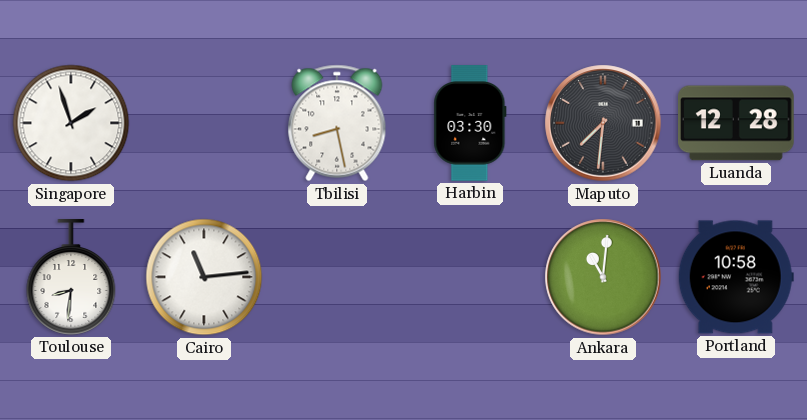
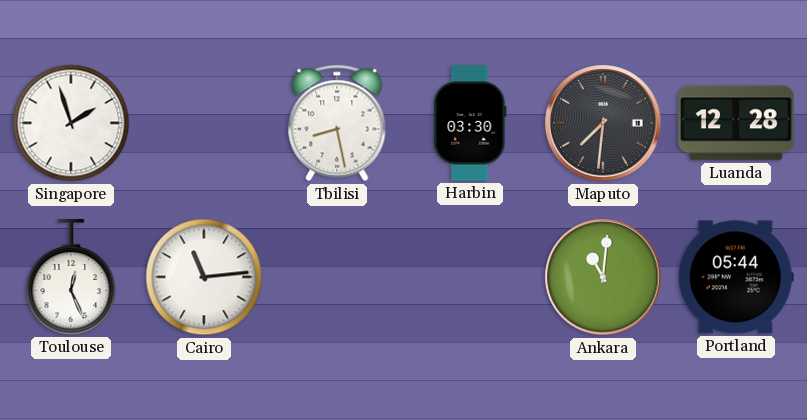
Toulouse: 8:31 -> 12:26 (71, 277)
Portland: 10:58 -> 05:44 (736, 277)
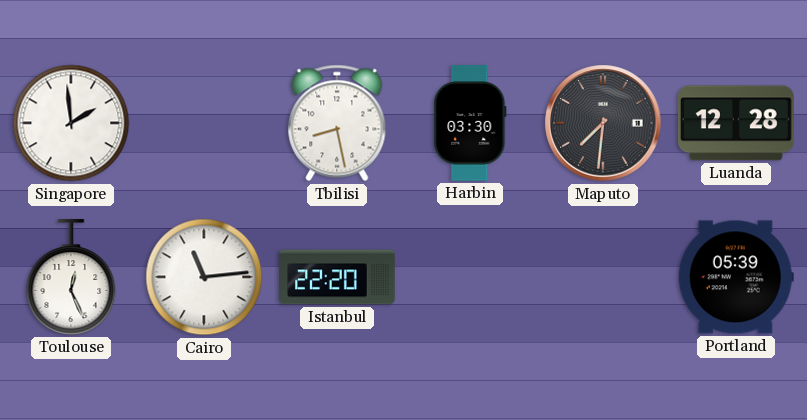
Singapore: 1:57 -> 1:59 (71, 123)
Istanbul: none -> 22:20 (337, 277)
Ankara: 11:01 -> none (603, 277)
Portland: 05:44 -> 05:39 (736, 277)
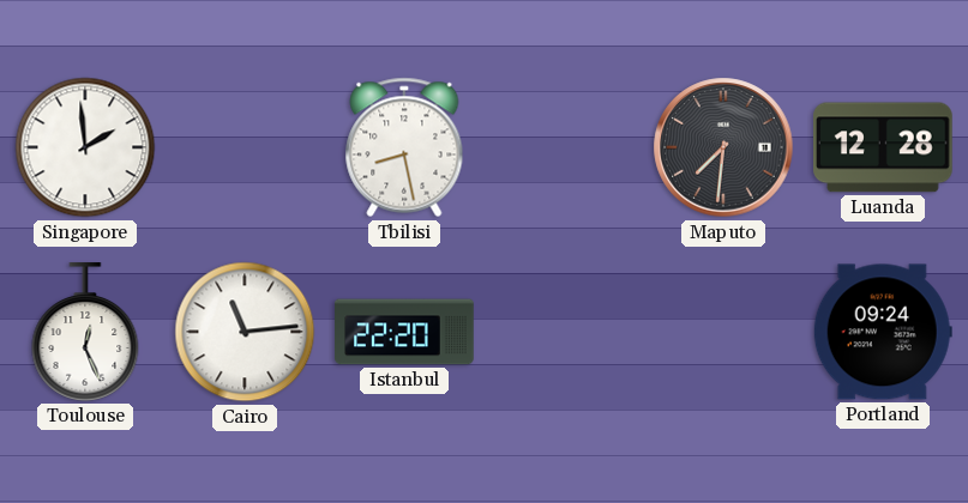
Harbin: 03:30 -> none (470, 123)
Portland: 05:39 -> 09:24 (883, 332)
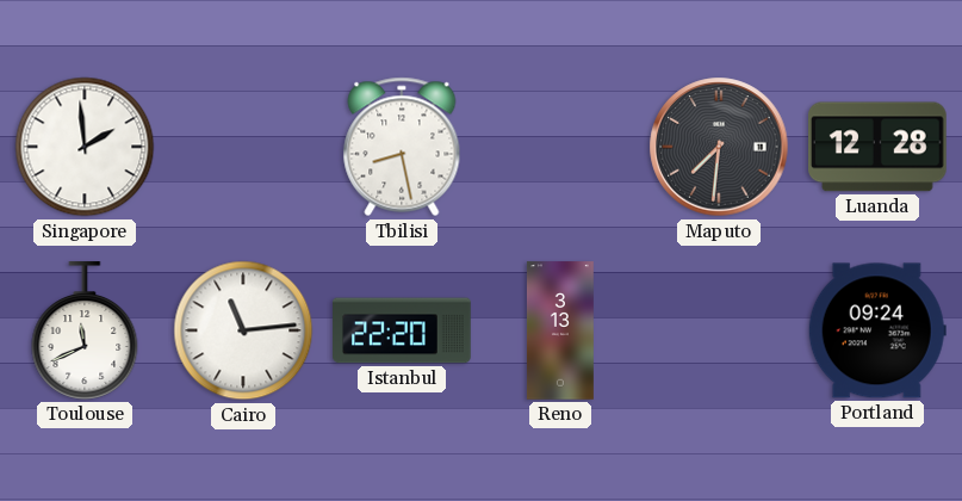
Toulouse: 12:26 -> 11:41 (85, 330)
Reno: none -> 3:13 (560, 330)
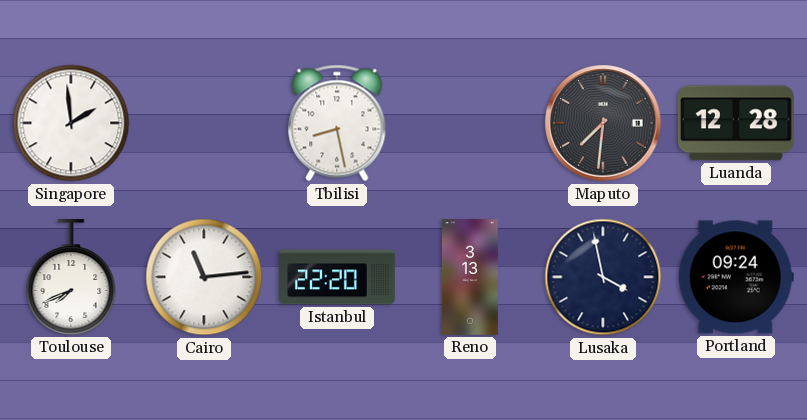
Toulouse: 11:41 -> 7:41 (71, 277)
Lusaka: none -> 3:58 (603, 277)
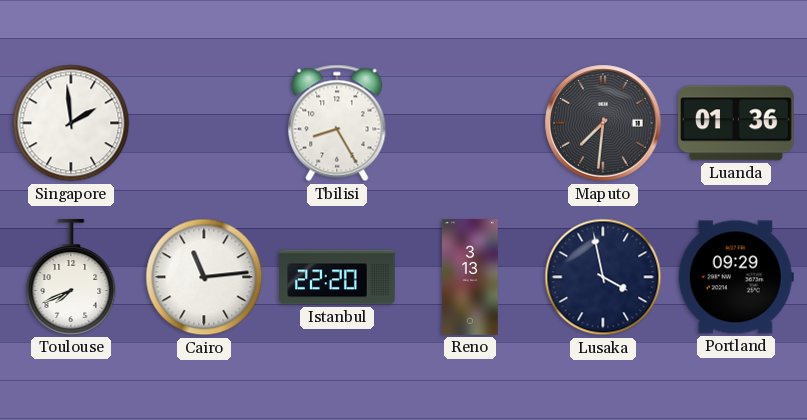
Tbilisi: 8:28 -> 8:25 (337, 123)
Luanda: 12:28 -> 01:36 (737, 123)
Portland: 09:24 -> 09:29 (736, 277)
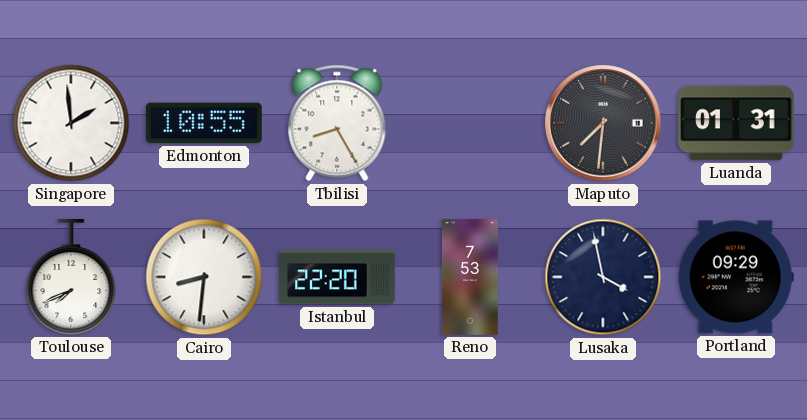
Edmonton: none -> 10:55 (205, 123)
Luanda: 01:36 -> 01:31 (737, 123)
Cairo: 11:14 -> 8:31 (204, 277)
Reno: 3:13 -> 7:53 (470, 277)
